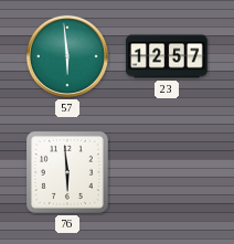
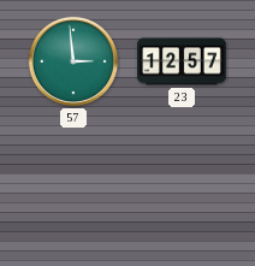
57: 5:59 -> 2:59 (73, 61)
76: 5:59 -> none (67, 172)
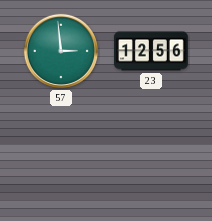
23: 12:57 -> 12:56 (151, 51)
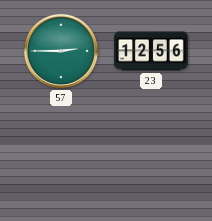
57: 2:59 -> 2:45 (61, 51)
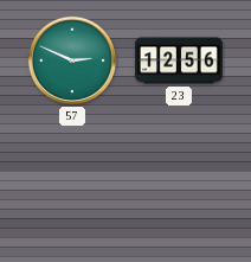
57: 2:45 -> 2:49 (72, 60)
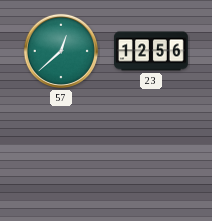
57: 2:49 -> 12:38 (61, 51)
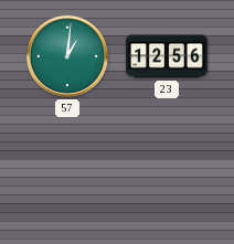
57: 12:38 -> 1:01 (67, 56)
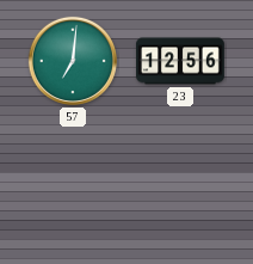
57: 1:01 -> 7:01 (73, 61)
